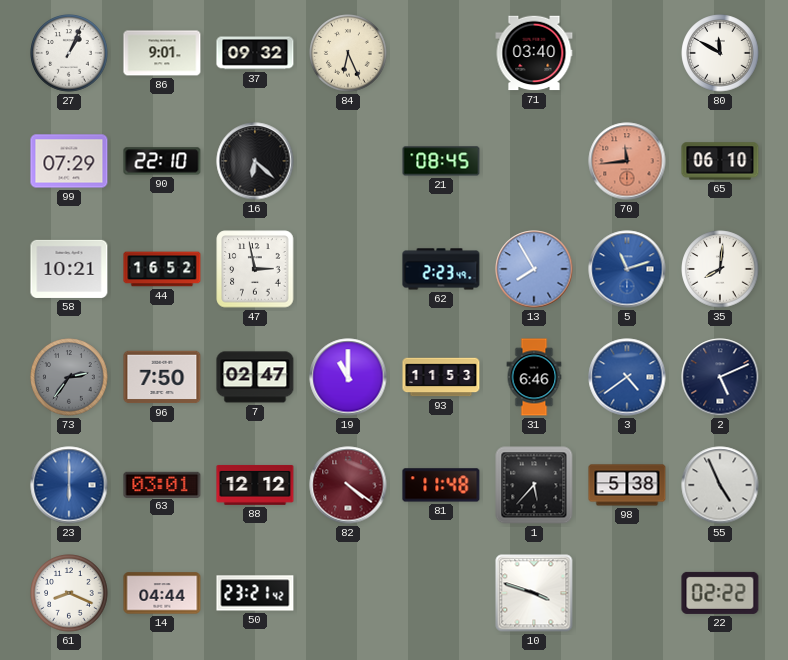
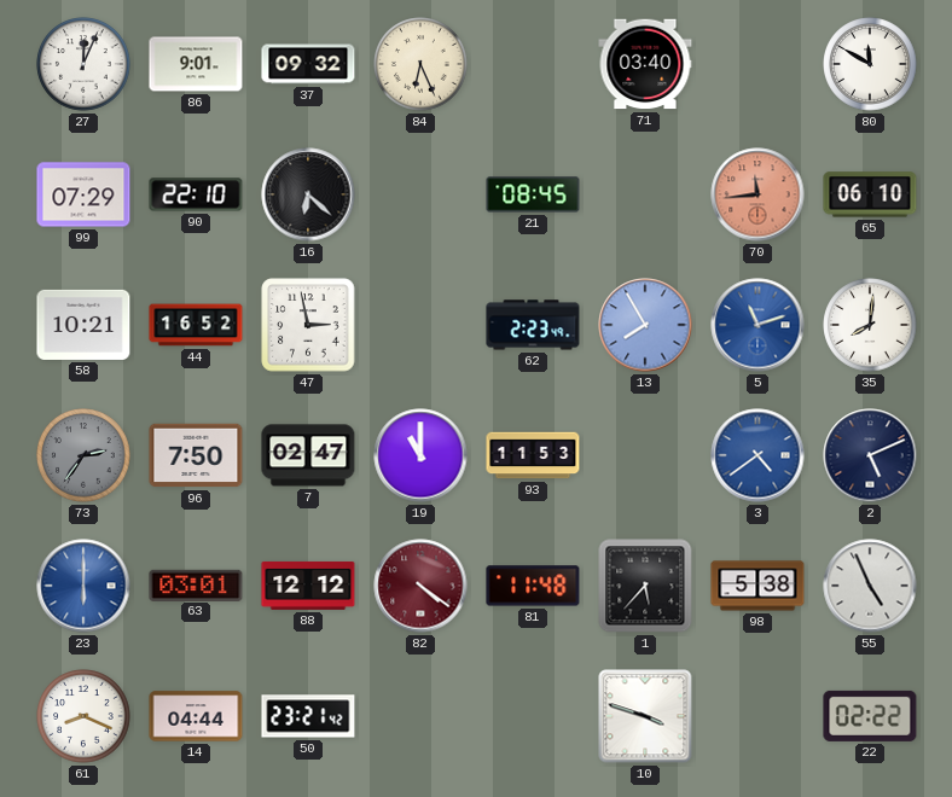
27: 1:04 -> 12:04 (83, 64)
31: 6:46 -> none (534, 377)
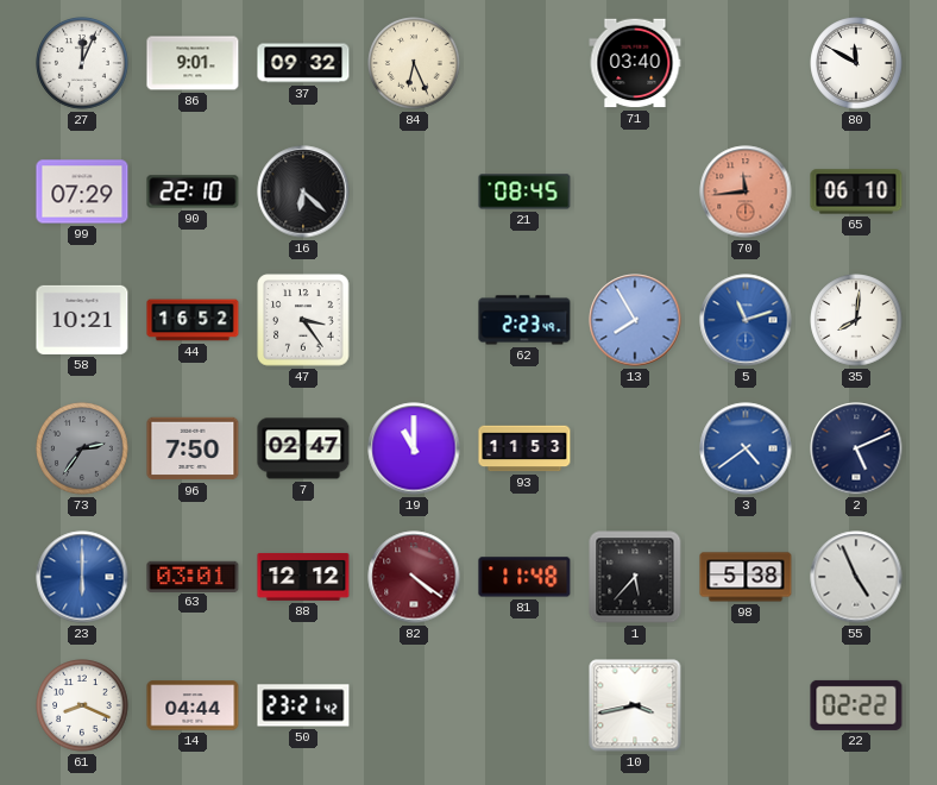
47: 2:58 -> 3:24 (303, 320)
10: 3:48 -> 3:43 (635, 705)
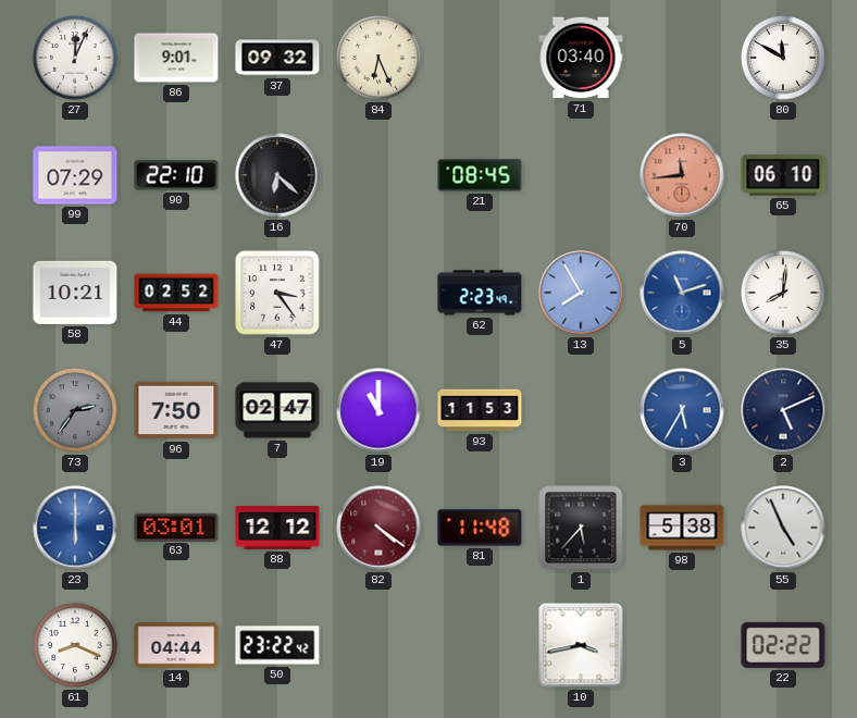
44: 16:52 -> 02:52 (176, 293)
3: 4:39 -> 5:35 (682, 410)
50: 23:21 -> 23:22 (277, 645)
